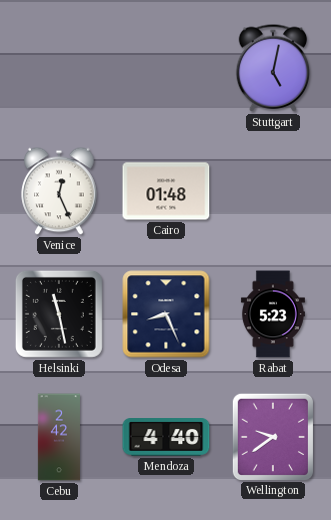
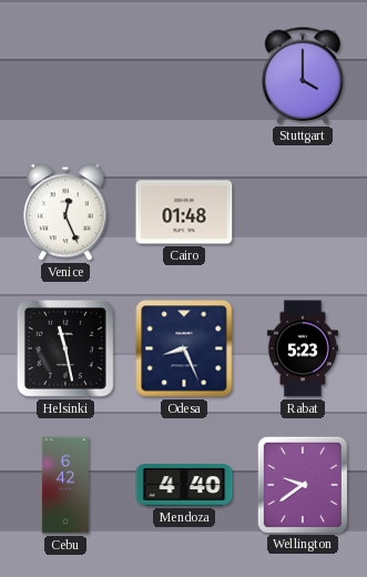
Stuttgart: 5:02 -> 4:00 (303, 75)
Cebu: 2:42 -> 6:42 (65, 485)
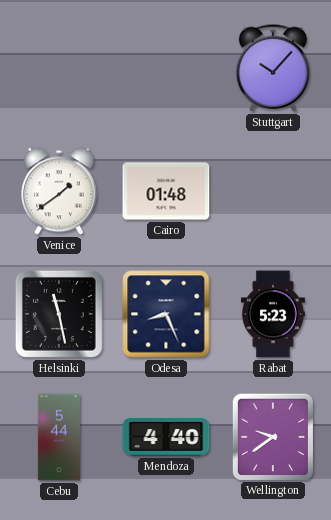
Stuttgart: 4:00 -> 10:07 (273, 68)
Venice: 12:26 -> 1:39 (59, 191)
Cebu: 6:42 -> 5:44 (59, 437)
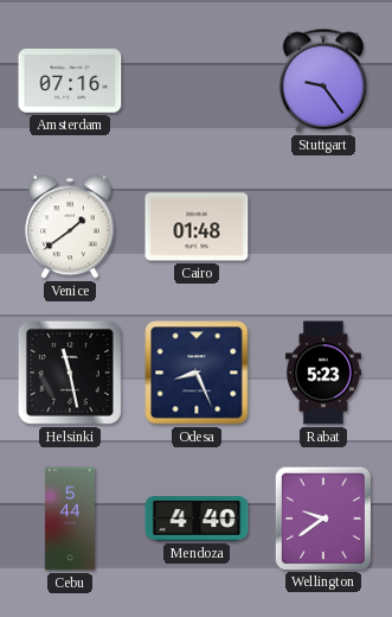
Amsterdam: none -> 07:16 (70, 81)
Stuttgart: 10:07 -> 9:24 (323, 81)
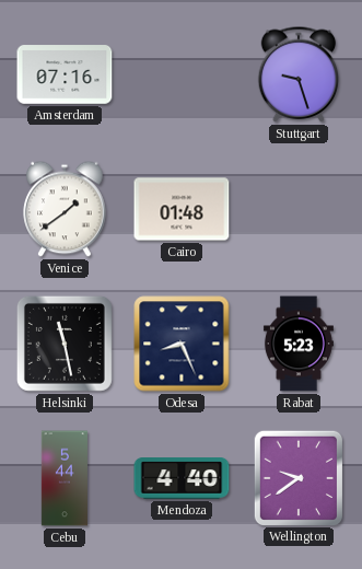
Stuttgart: 9:24 -> 9:27 (299, 74)
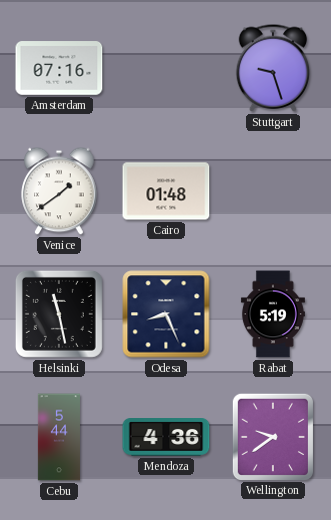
Rabat: 5:23 -> 5:19 (273, 314)
Mendoza: 4:40 -> 4:36 (166, 438)
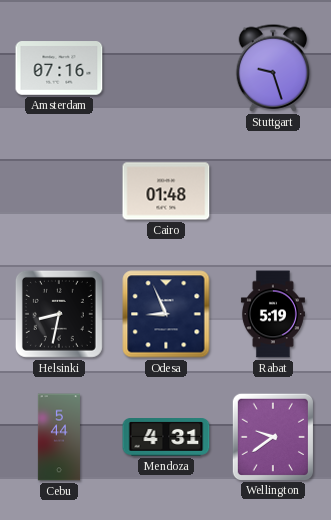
Venice: 1:39 -> none (59, 191)
Helsinki: 11:28 -> 8:32 (59, 314)
Odesa: 8:26 -> 8:56 (166, 314)
Mendoza: 4:36 -> 4:31 (166, 438)
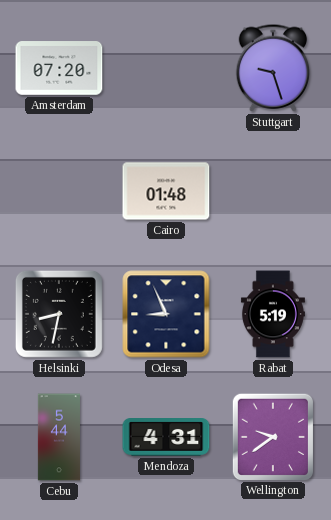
Amsterdam: 07:16 -> 07:20 (59, 68)
